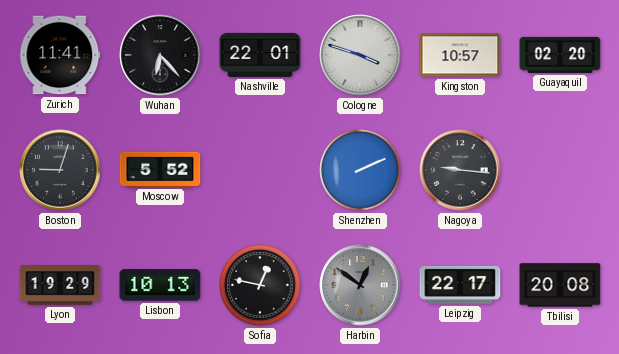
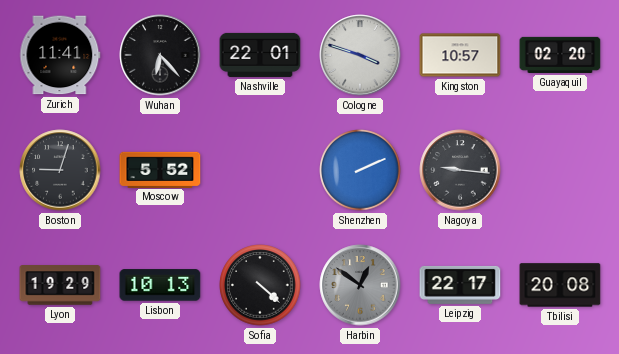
Sofia: 12:47 -> 4:22 (260, 285)
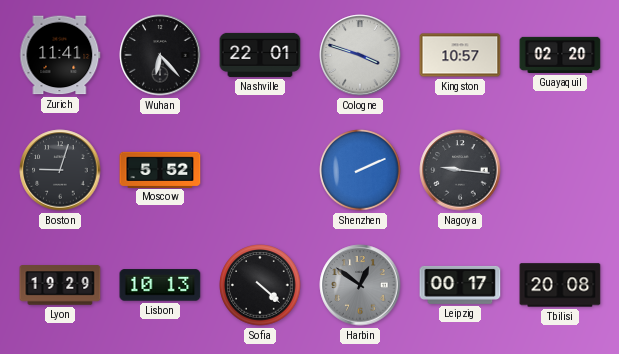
Leipzig: 22:17 -> 00:17 (460, 285)
